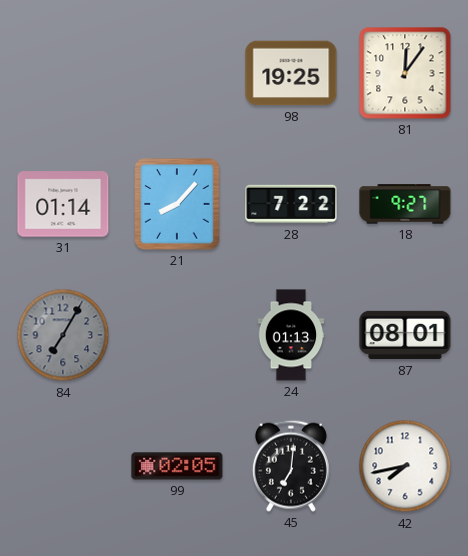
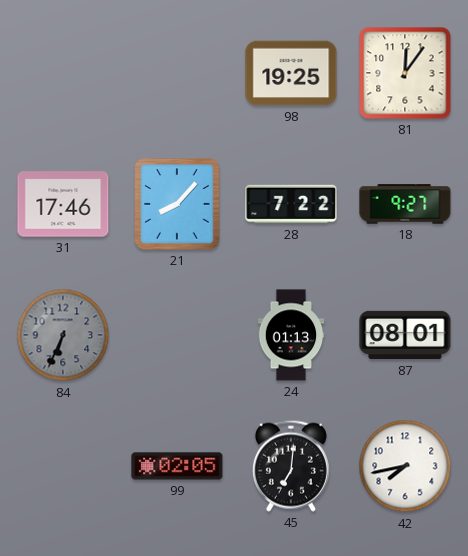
31: 01:14 -> 17:46 (63, 204)
84: 7:05 -> 6:34 (63, 335)
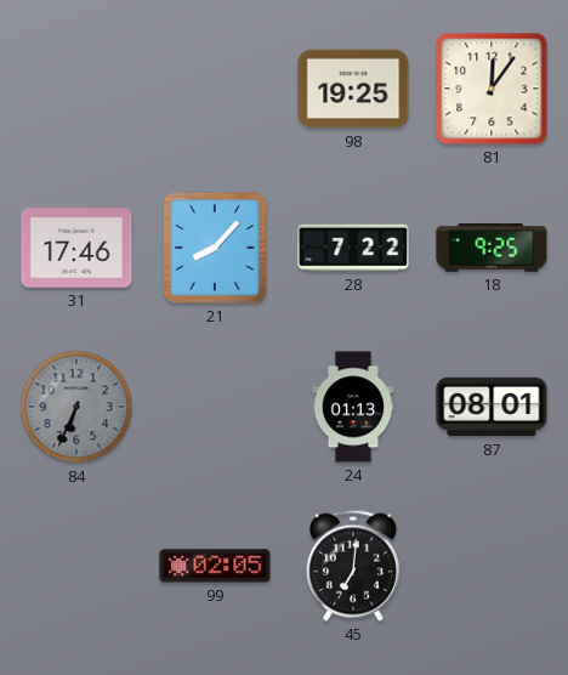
18: 9:27 -> 9:25 (492, 248)
42: 7:43 -> none (405, 466)
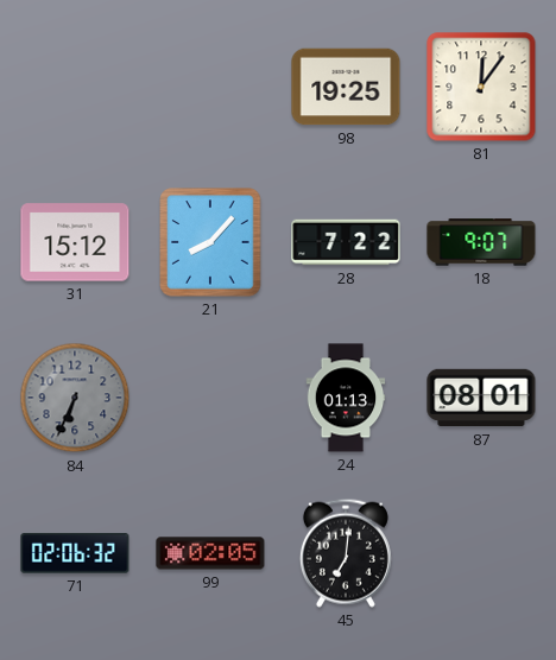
31: 17:46 -> 15:12 (75, 242)
18: 9:25 -> 9:07 (481, 242)
71: none -> 02:06 (75, 553)
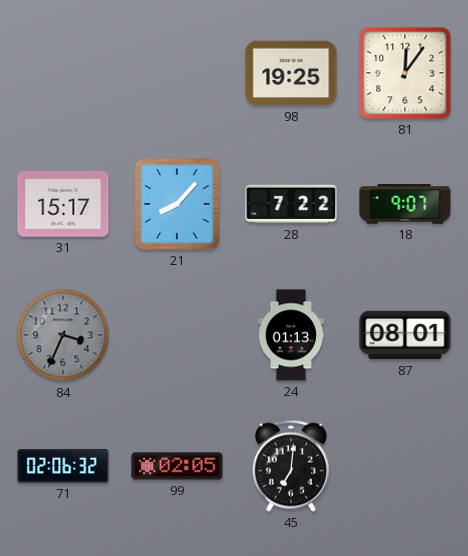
31: 15:12 -> 15:17 (63, 204)
84: 6:34 -> 3:34 (63, 335)
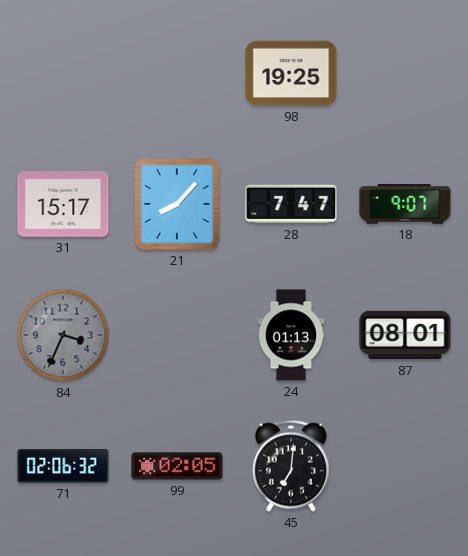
81: 12:06 -> none (405, 73)
28: 7:22 -> 7:47 (291, 204)
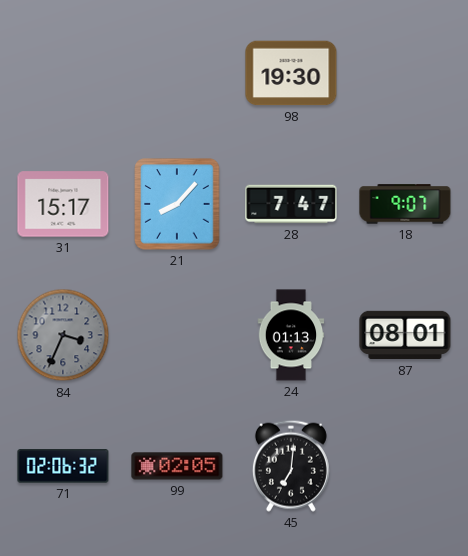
98: 19:25 -> 19:30 (291, 73)
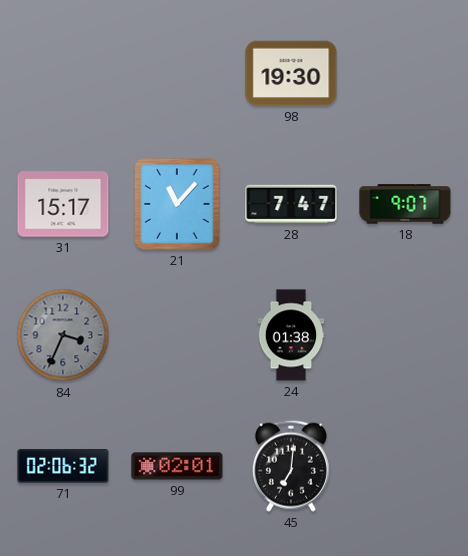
21: 8:07 -> 11:07 (177, 204)
24: 01:13 -> 01:38 (291, 335)
87: 08:01 -> none (405, 335)
99: 02:05 -> 02:01 (177, 466)
